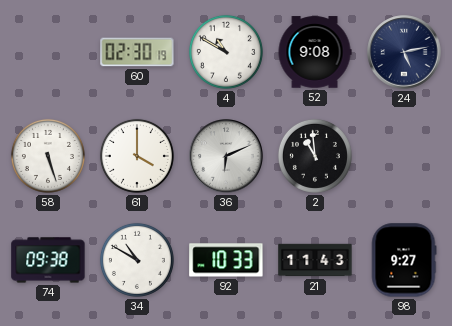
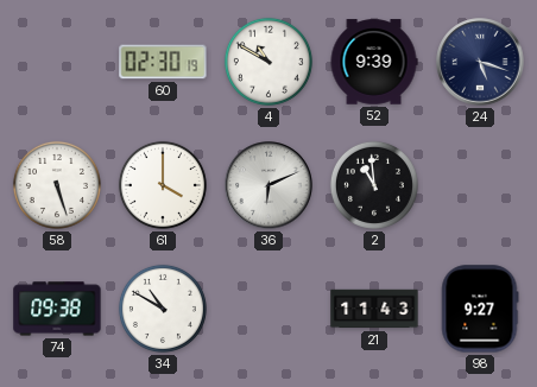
52: 9:08 -> 9:39 (374, 62)
24: 5:13 -> 5:18 (480, 62)
92: 10:33 -> none (226, 260)
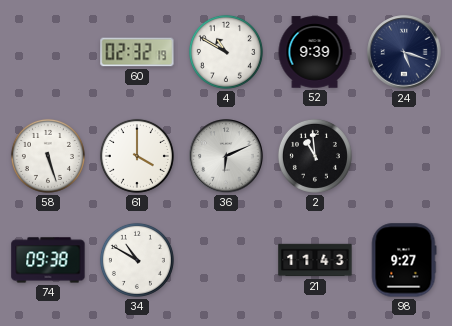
60: 02:30 -> 02:32 (137, 52)
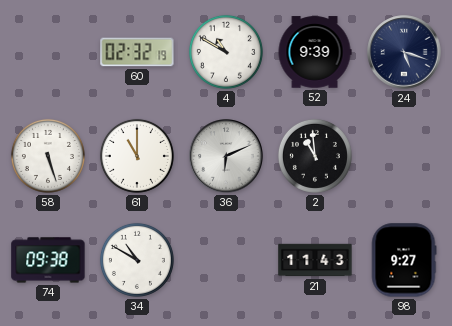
61: 4:00 -> 11:00 (137, 156)
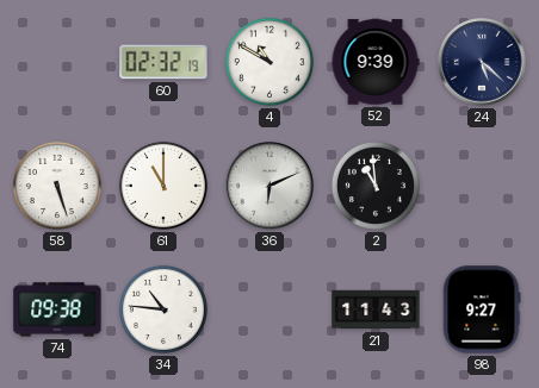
24: 5:18 -> 5:22 (482, 62)
34: 10:50 -> 10:46 (163, 309)
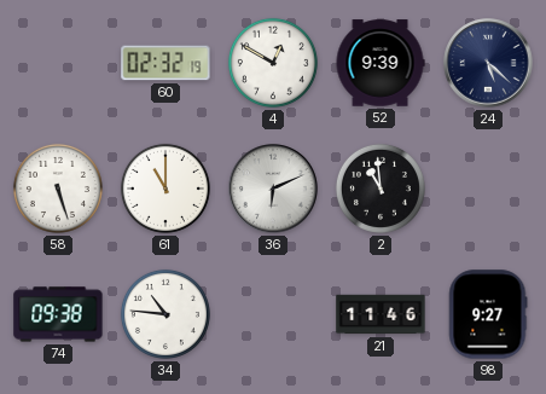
4: 10:50 -> 12:50 (273, 63)
21: 11:43 -> 11:46 (381, 314)
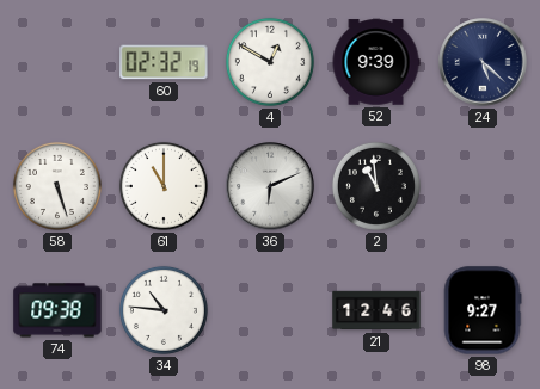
21: 11:46 -> 12:46 (376, 310)
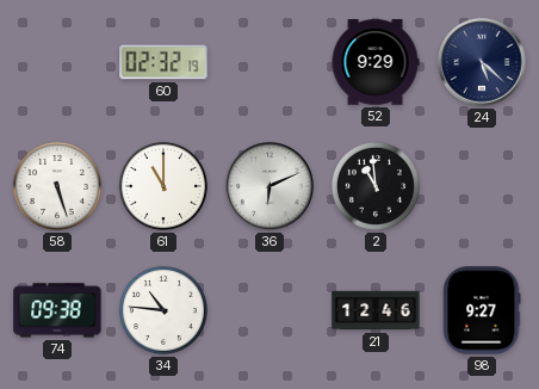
4: 12:50 -> none (270, 62)
52: 9:39 -> 9:29 (376, 62)
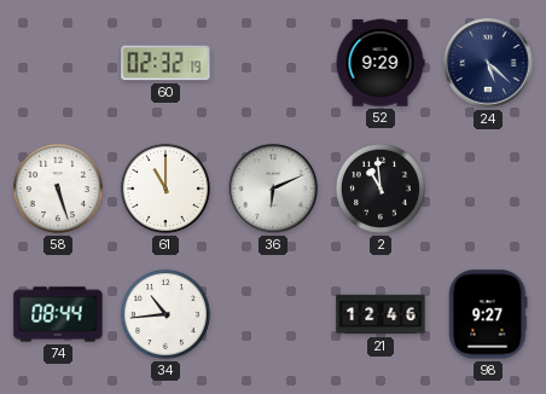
74: 09:38 -> 08:44 (58, 314)
34: 10:46 -> 10:44 (165, 314)
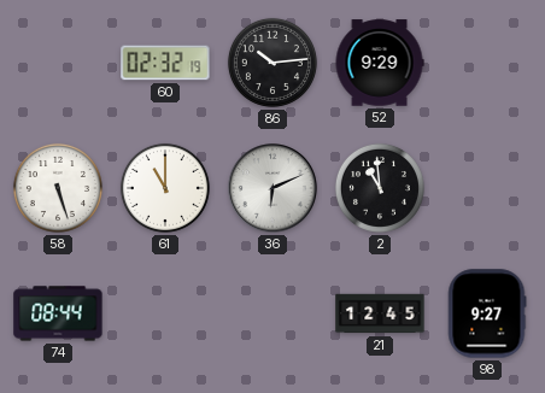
86: none -> 10:14 (272, 63)
24: 5:22 -> none (488, 63)
34: 10:44 -> none (165, 314)
21: 12:46 -> 12:45 (380, 313)
